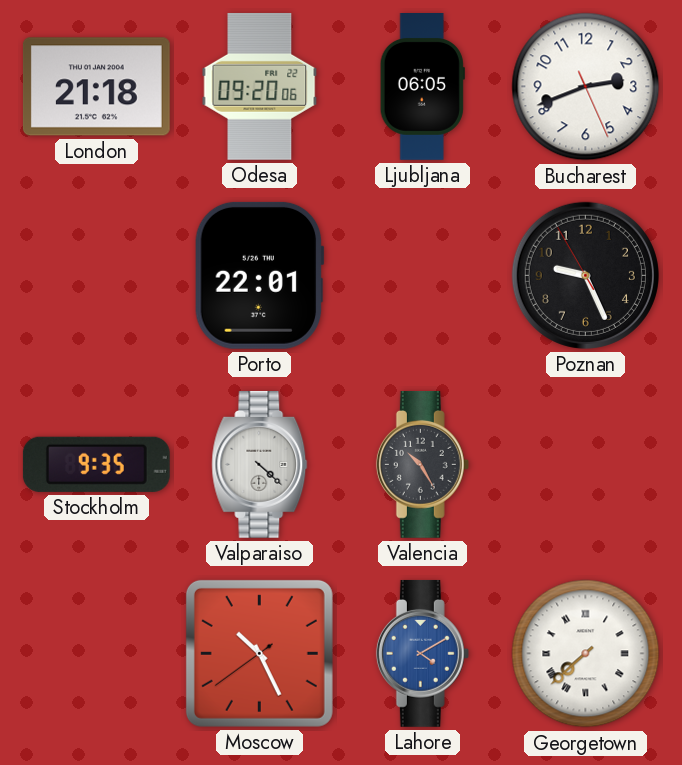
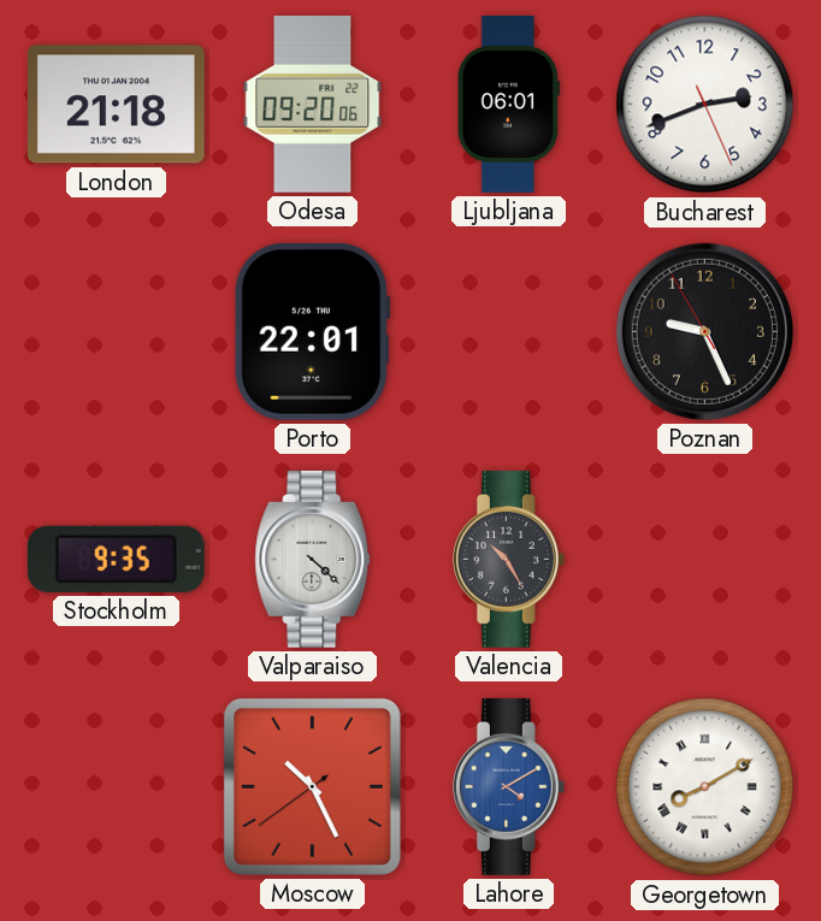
Ljubljana: 06:05 -> 06:01 (508, 105)
Georgetown: 7:38 -> 8:10 (705, 787)
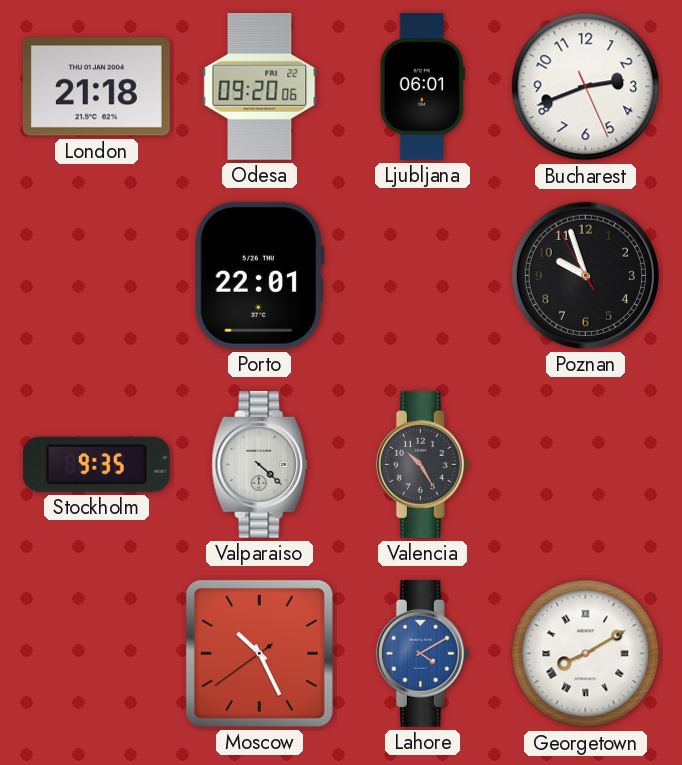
Poznan: 9:25 -> 9:56 (585, 275)
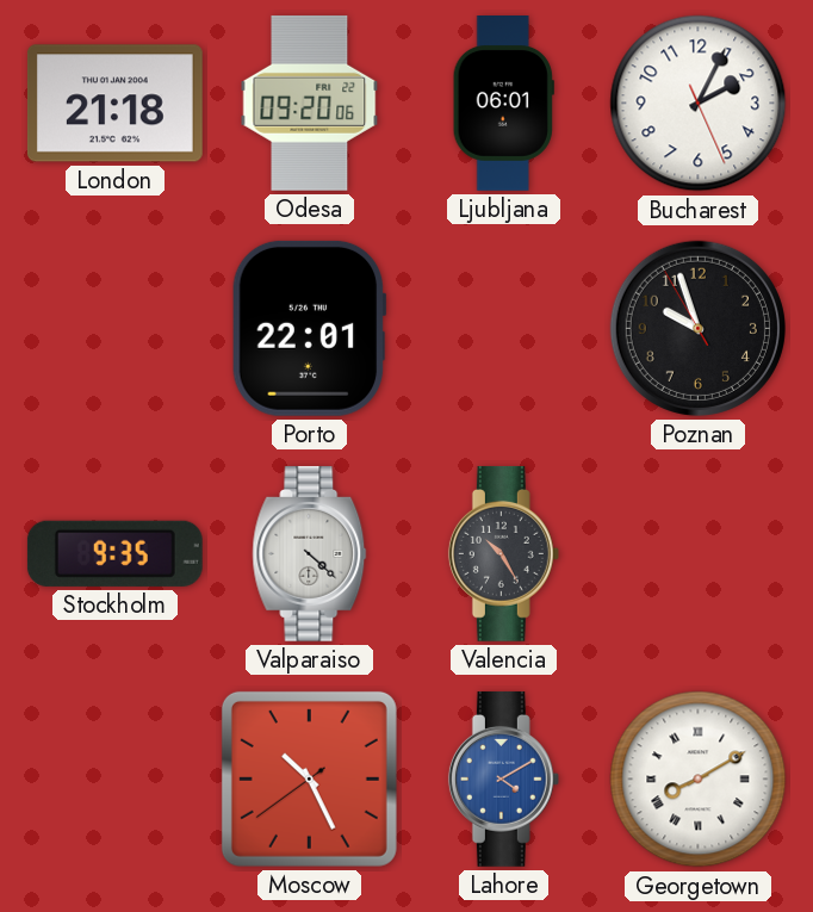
Bucharest: 2:41 -> 2:04 (699, 104)
